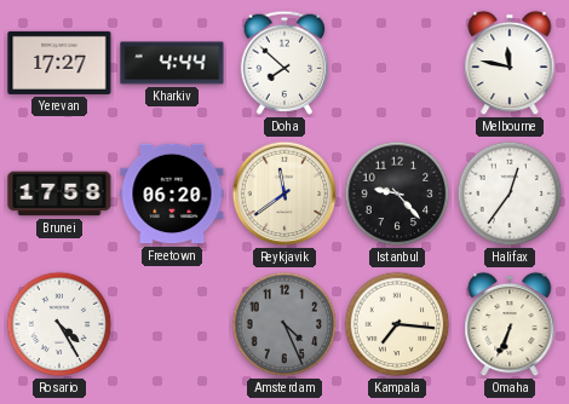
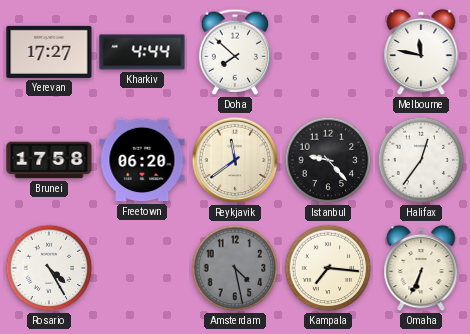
Amsterdam: 4:26 -> 4:28 (235, 268)
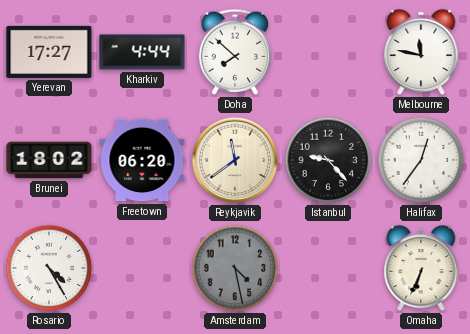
Brunei: 17:58 -> 18:02 (49, 160)
Kampala: 7:16 -> none (328, 268)
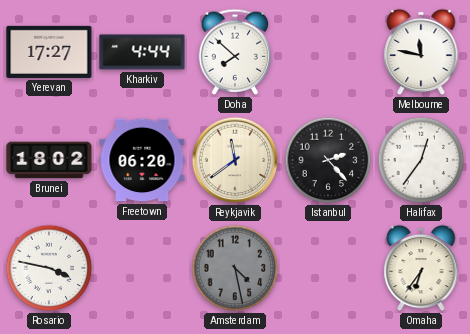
Istanbul: 9:23 -> 2:23 (328, 160)
Rosario: 4:25 -> 3:47 (49, 268)
Omaha: 6:34 -> 6:36 (421, 268)
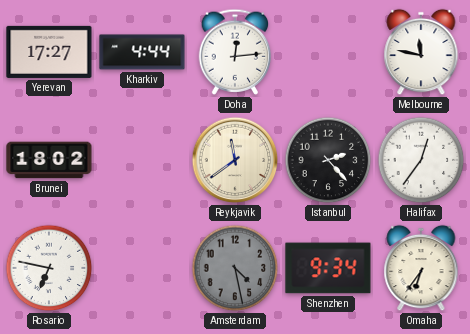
Doha: 7:52 -> 12:14 (235, 52)
Freetown: 06:20 -> none (142, 160)
Rosario: 3:47 -> 6:47 (49, 268)
Shenzhen: none -> 9:34 (328, 268)
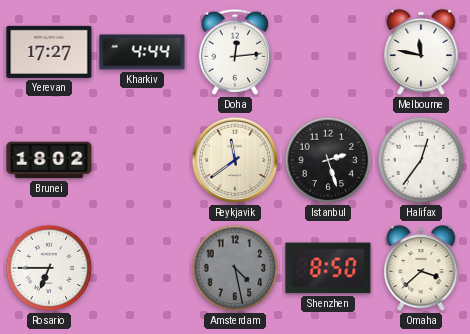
Istanbul: 2:23 -> 2:27 (328, 160)
Rosario: 6:47 -> 6:45 (49, 268)
Shenzhen: 9:34 -> 8:50 (328, 268)
Omaha: 6:36 -> 3:38 (421, 268)
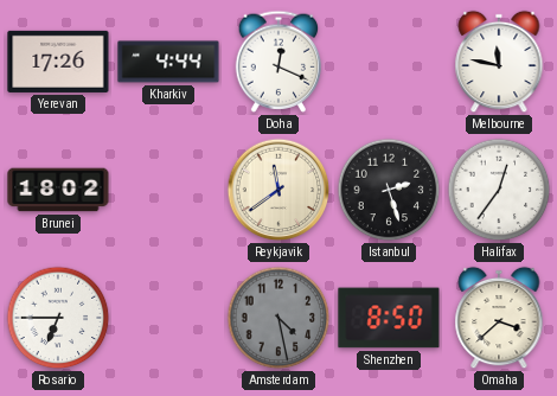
Yerevan: 17:27 -> 17:26 (58, 62)
Doha: 12:14 -> 12:19 (278, 62)
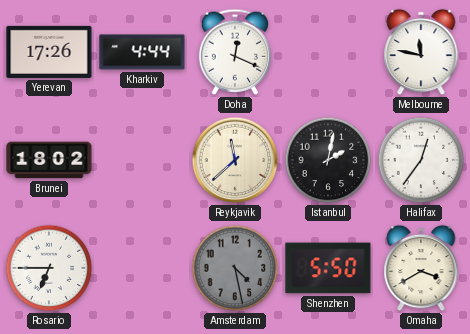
Reykjavik: 11:39 -> 11:38 (235, 160)
Istanbul: 2:27 -> 2:02 (328, 160)
Shenzhen: 8:50 -> 5:50 (328, 268)
Omaha: 3:38 -> 3:40 (421, 268)
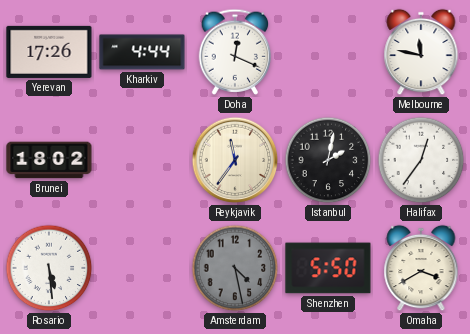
Reykjavik: 11:38 -> 11:36 (235, 160)
Rosario: 6:45 -> 5:29 (49, 268)
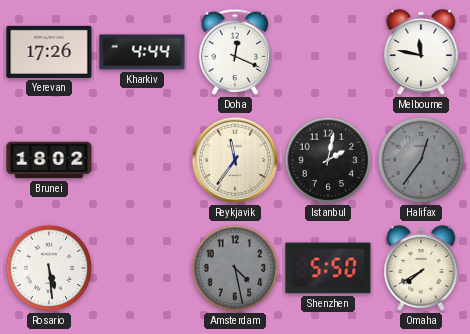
Halifax dial: white -> grey (421, 160)
Omaha: 3:40 -> 7:40 (421, 268)
